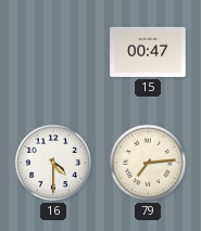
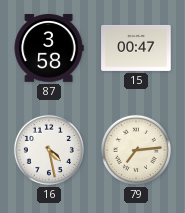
87: none -> 3:58 (49, 48)
16: 4:30 -> 4:28 (49, 150)
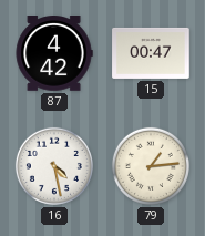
87: 3:58 -> 4:42 (54, 53)
79: 7:14 -> 1:14 (151, 166)
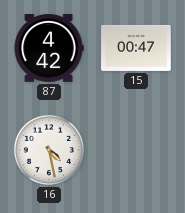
79: 1:14 -> none (151, 166)
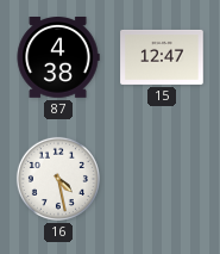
87: 4:42 -> 4:38 (58, 57)
15: 00:47 -> 12:47 (162, 57)
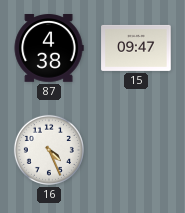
15: 12:47 -> 09:47 (136, 48)
16: 4:28 -> 4:26 (49, 150)
